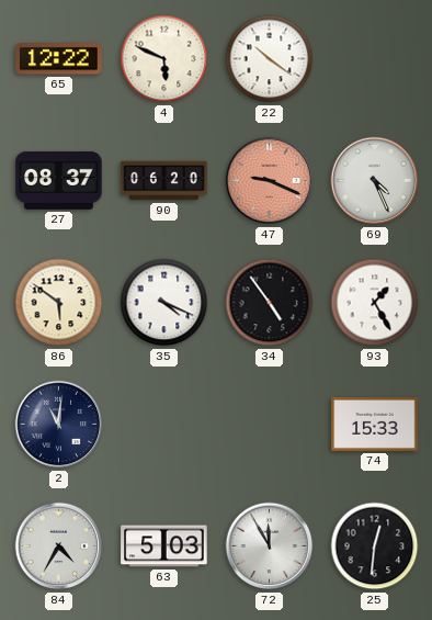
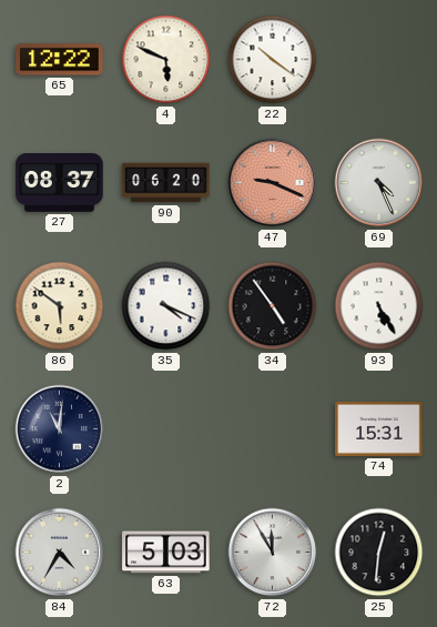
93: 1:25 -> 5:25 (379, 306)
74: 15:33 -> 15:31 (379, 428)
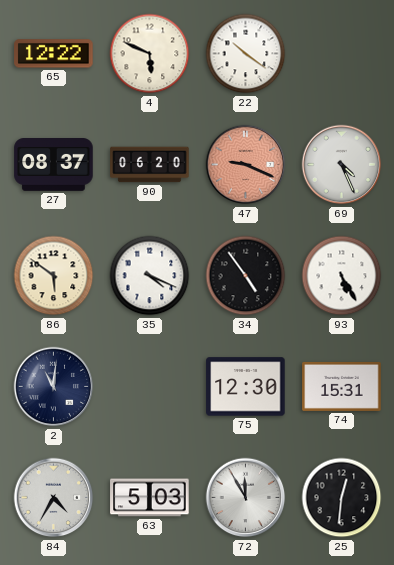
75: none -> 12:30 (246, 387)
